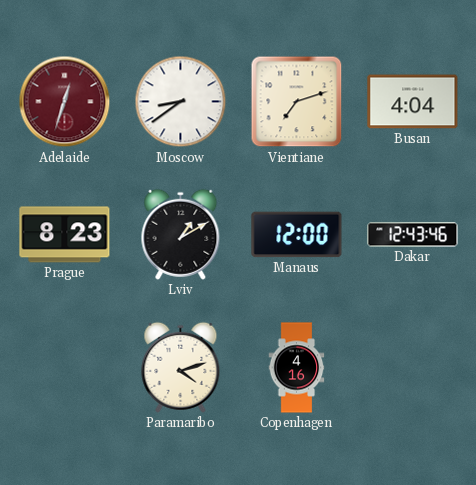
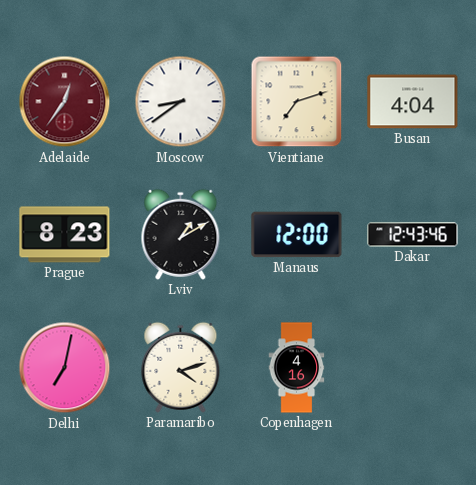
Adelaide: 12:33 -> 12:36 (65, 102)
Delhi: none -> 7:02 (65, 368)
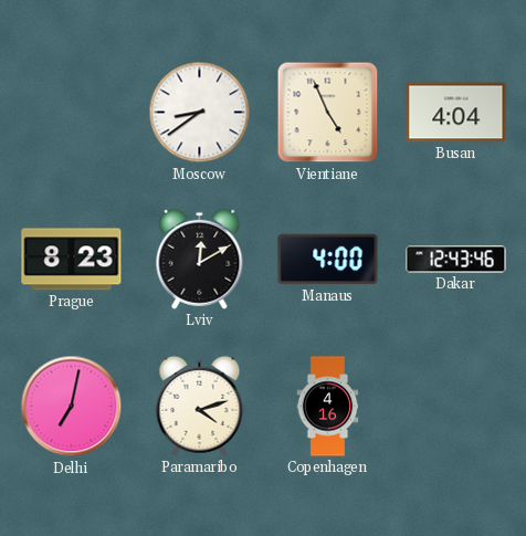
Adelaide: 12:36 -> none (65, 102)
Vientiane: 7:12 -> 4:56 (328, 113)
Lviv: 1:10 -> 12:10 (200, 259)
Manaus: 12:00 -> 4:00 (328, 260)
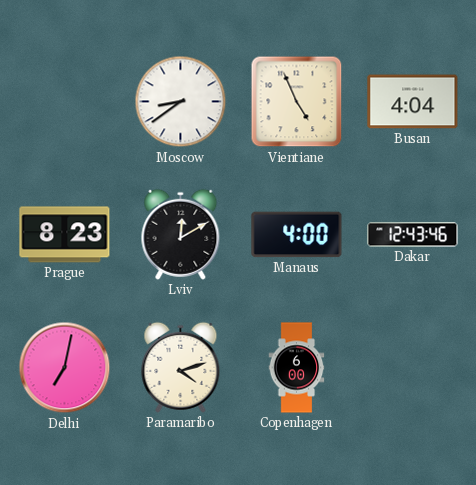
Copenhagen: 4:16 -> 6:00 (297, 368)
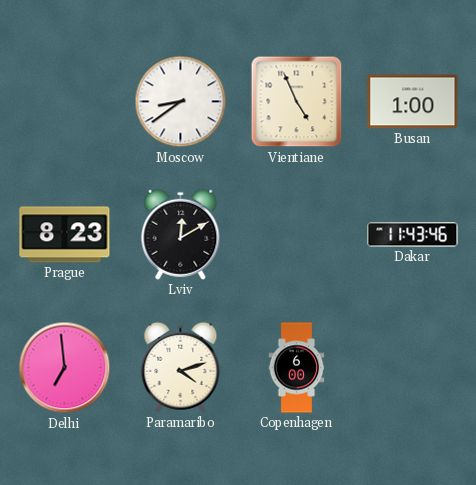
Busan: 4:04 -> 1:00 (413, 102)
Manaus: 4:00 -> none (297, 235)
Dakar: 12:43 -> 11:43 (413, 235)
Delhi: 7:02 -> 6:59 (65, 368)
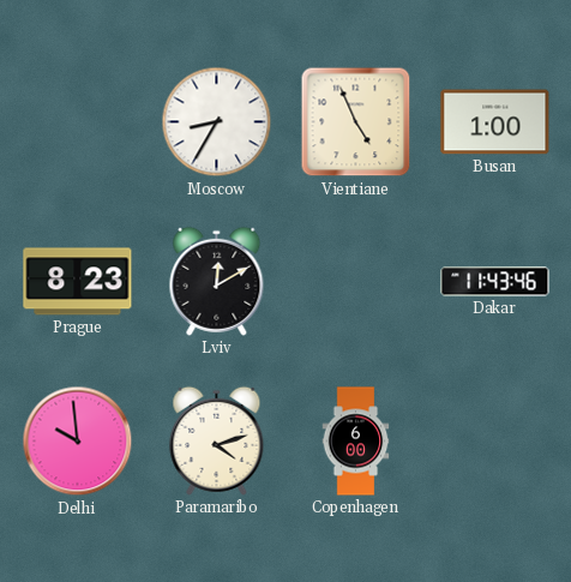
Moscow: 8:39 -> 8:35 (217, 122)
Delhi: 6:59 -> 9:59 (78, 442)
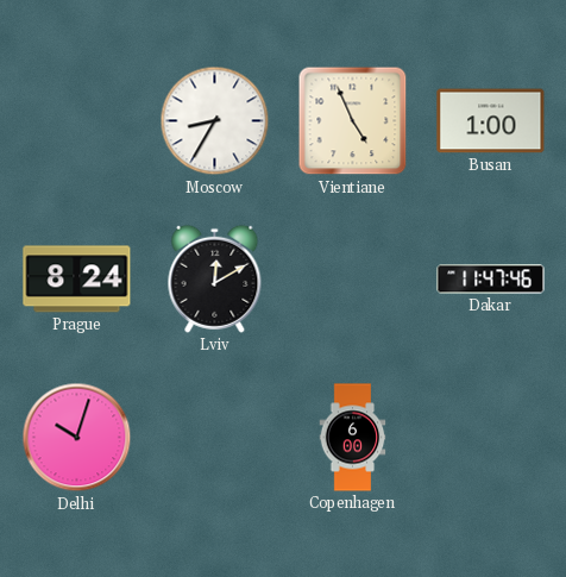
Prague: 8:23 -> 8:24 (77, 280)
Dakar: 11:43 -> 11:47 (491, 280)
Delhi: 9:59 -> 10:03 (77, 438)
Paramaribo: 4:12 -> none (217, 440)
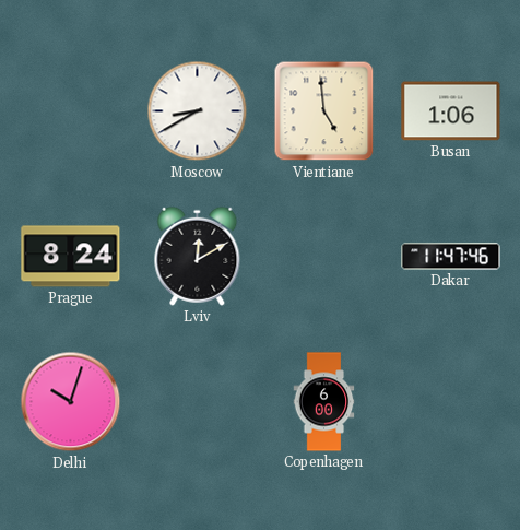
Moscow: 8:35 -> 8:40 (198, 111)
Vientiane: 4:56 -> 4:59 (324, 111)
Busan: 1:00 -> 1:06 (451, 111)
